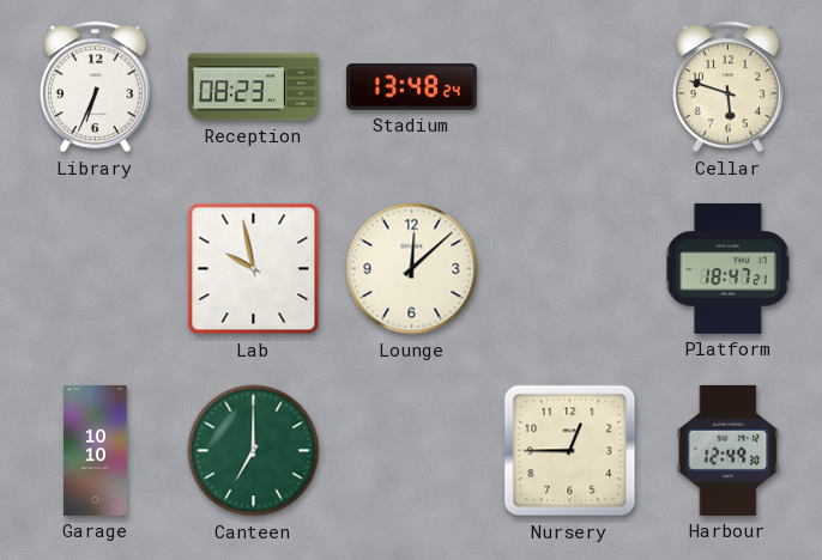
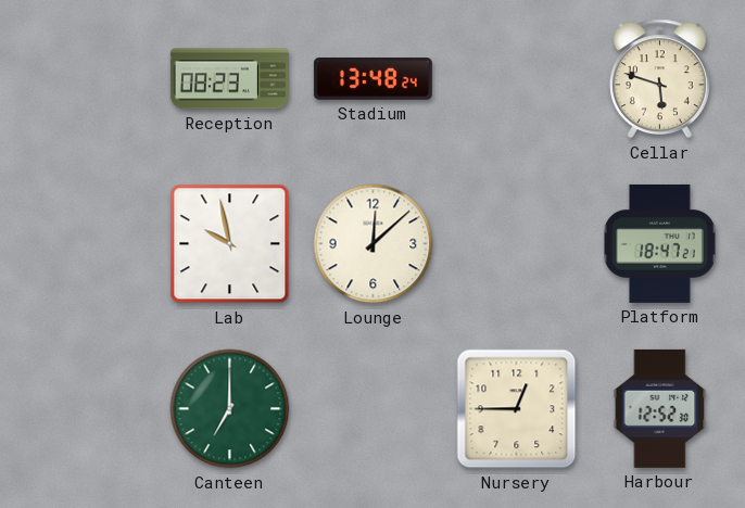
Library: 6:34 -> none (95, 87)
Garage: 10:10 -> none (96, 450)
Harbour: 12:49 -> 12:52 (660, 408)
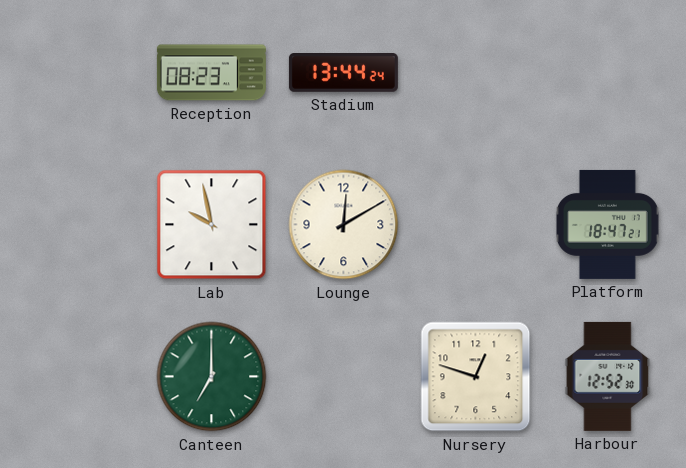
Stadium: 13:48 -> 13:44 (343, 73)
Cellar: 5:48 -> none (659, 79)
Lounge: 12:08 -> 12:10 (344, 225)
Nursery: 12:45 -> 12:48 (476, 377)
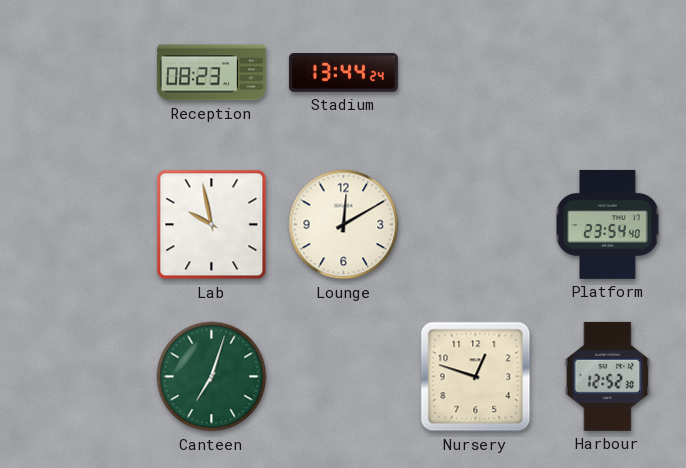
Platform: 18:47 -> 23:54 (607, 224)
Canteen: 7:00 -> 7:03 (212, 377)
